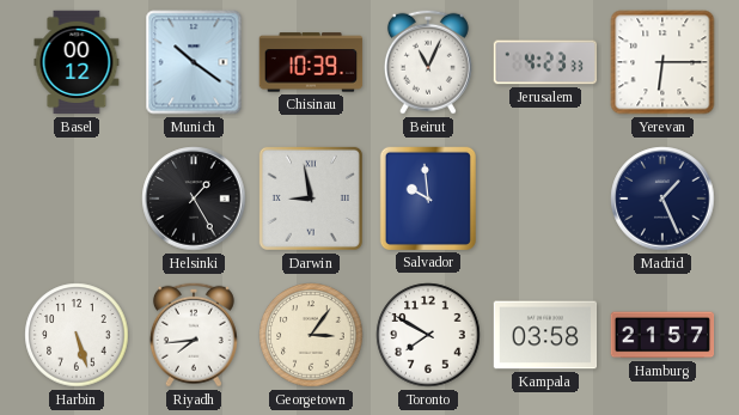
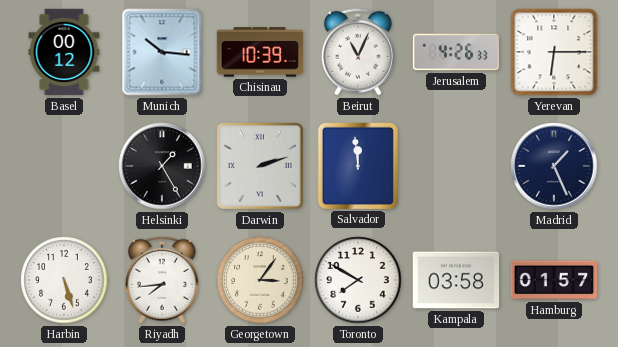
Munich: 10:21 -> 10:16 (162, 52)
Jerusalem: 4:23 -> 4:26 (456, 52)
Darwin: 8:58 -> 2:12 (260, 166)
Salvador: 9:59 -> 11:59 (357, 165)
Hamburg: 21:57 -> 01:57 (554, 280)
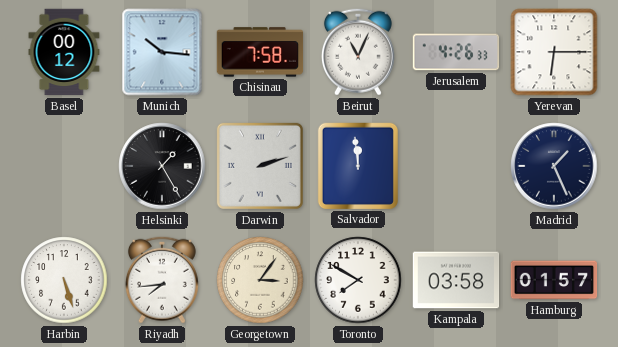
Chisinau: 10:39 -> 7:58 (260, 52)
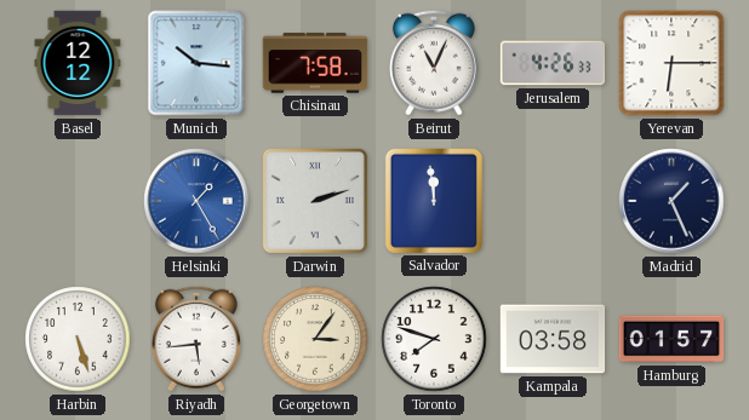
Basel: 00:12 -> 12:12 (78, 63)
Helsinki dial: black -> blue (196, 201)
Riyadh: 7:44 -> 5:44 (196, 339)
Toronto: 7:50 -> 7:48 (434, 339)
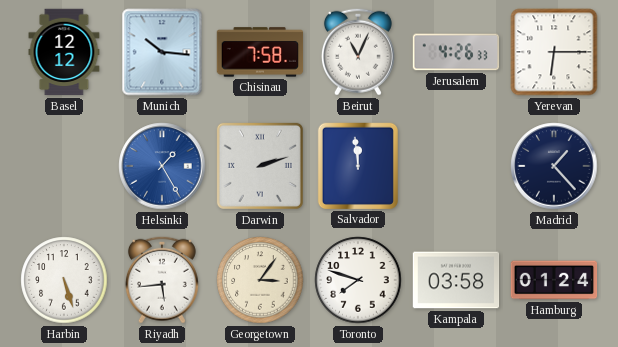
Madrid: 1:26 -> 1:23 (554, 166)
Hamburg: 01:57 -> 01:24 (554, 280)
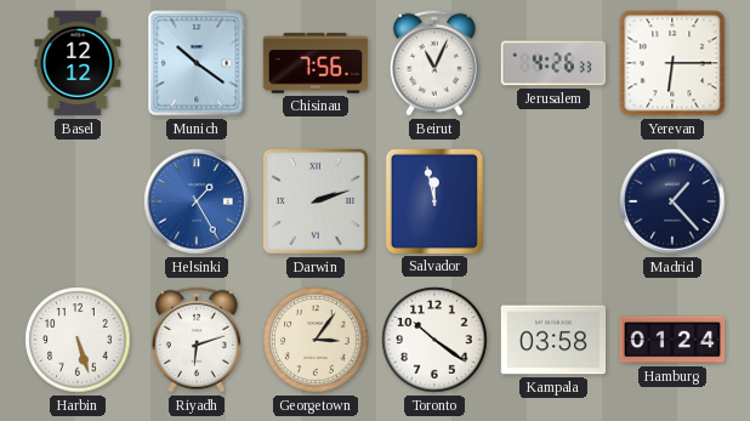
Munich: 10:16 -> 10:21 (197, 63)
Chisinau: 7:58 -> 7:56 (316, 63)
Salvador: 11:59 -> 11:58 (433, 200)
Riyadh: 5:44 -> 6:12 (197, 340)
Toronto: 7:48 -> 10:21 (434, 340)
